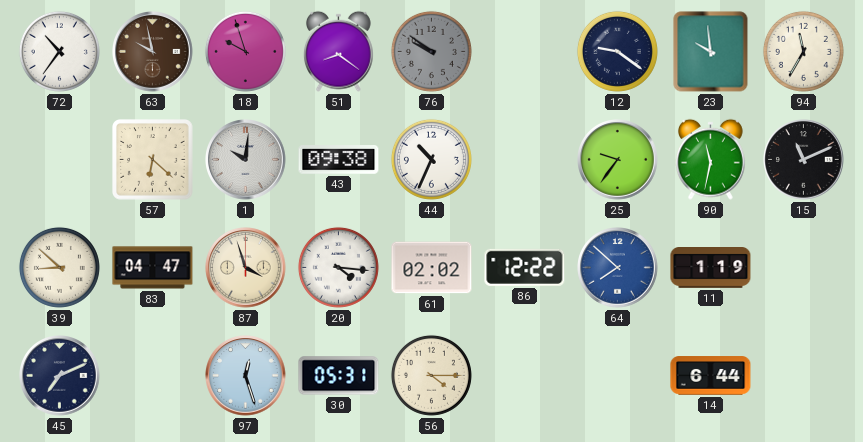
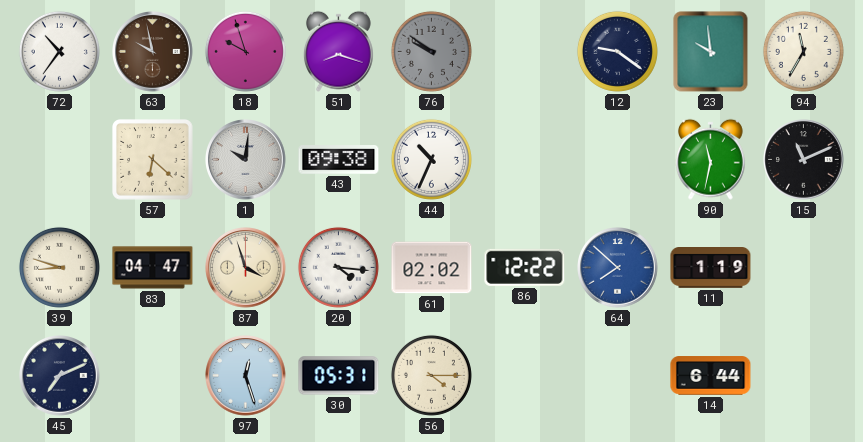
51: 8:21 -> 8:18 (338, 51)
25: 9:36 -> none (618, 160)
39: 8:52 -> 8:48 (59, 267)
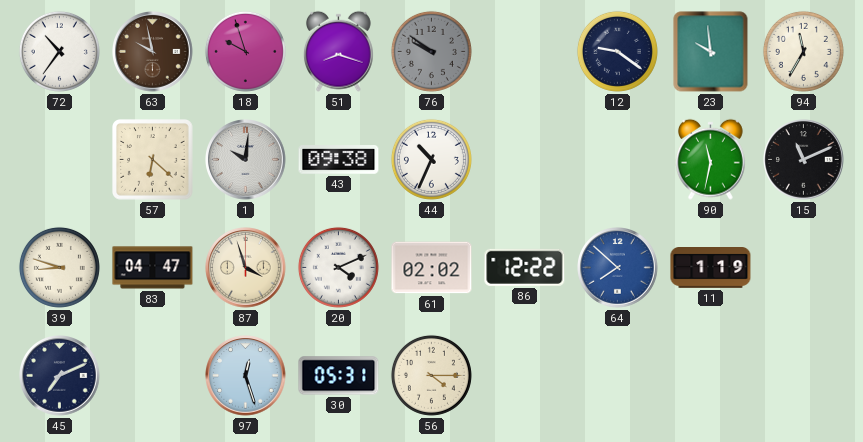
20: 4:16 -> 4:11 (338, 267)
14: 6:44 -> none (711, 376)
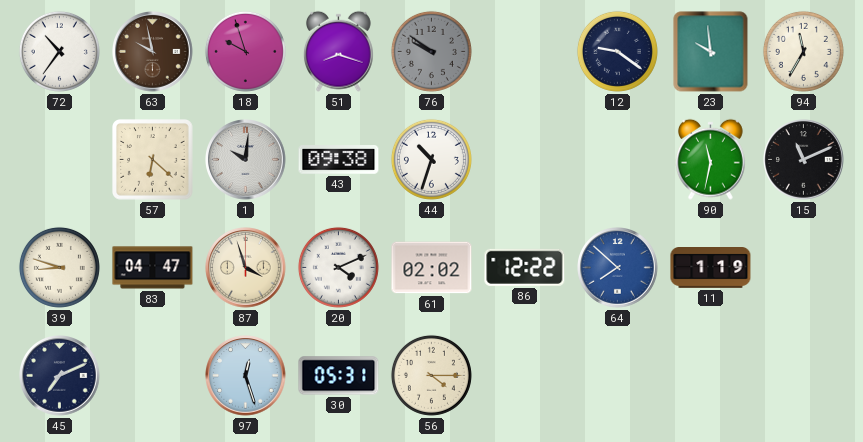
44: 10:34 -> 10:33 (431, 159)
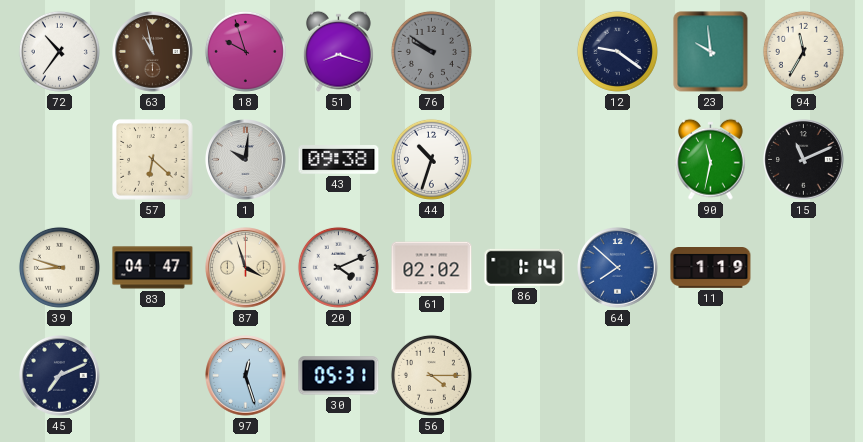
63: 9:58 -> 10:58 (153, 52)
86: 12:22 -> 1:14 (525, 267)
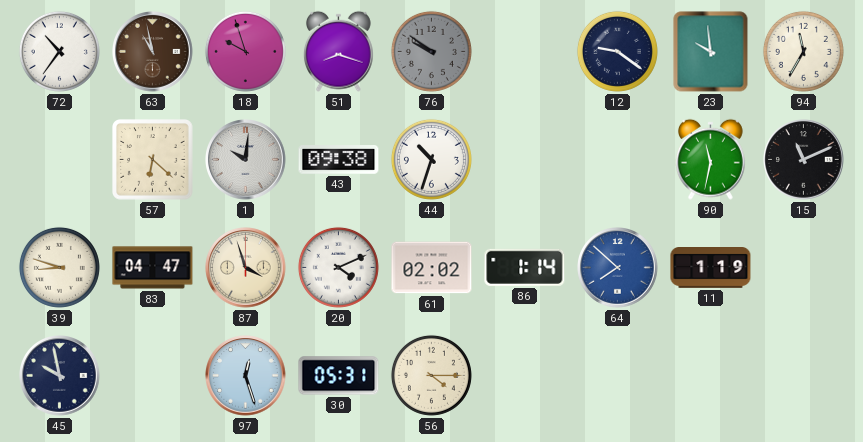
45: 7:11 -> 9:58 (60, 376)
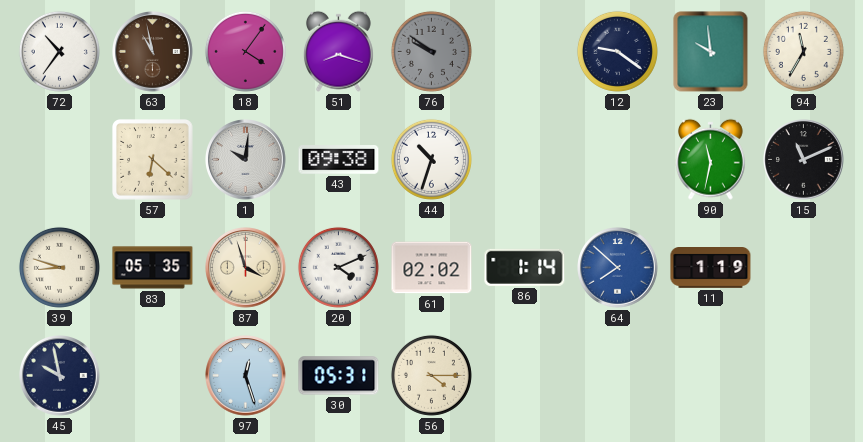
18: 9:57 -> 4:06 (245, 51)
83: 04:47 -> 05:35 (153, 268)
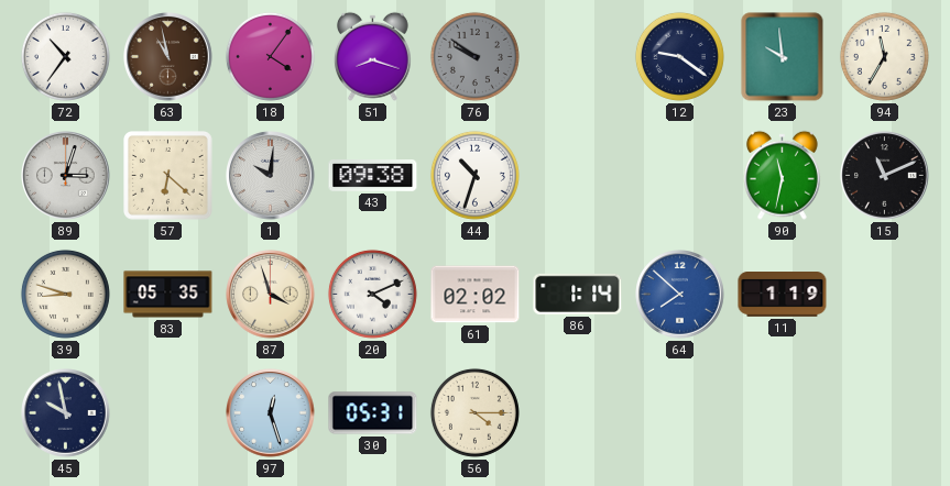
89: none -> 3:03 (66, 176)
